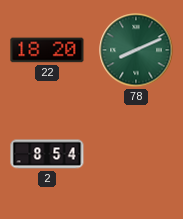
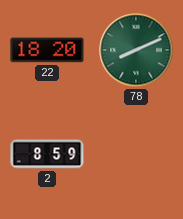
2: 8:54 -> 8:59 (47, 154)
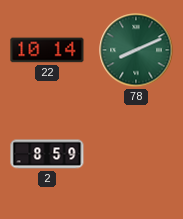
22: 18:20 -> 10:14 (47, 50)
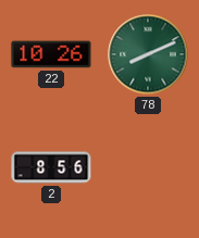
22: 10:14 -> 10:26 (51, 54)
2: 8:59 -> 8:56 (51, 167)
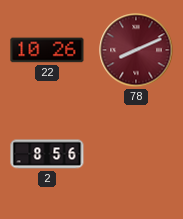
78 dial: green -> burgundy (136, 50)
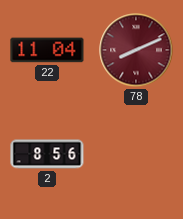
22: 10:26 -> 11:04 (47, 50)
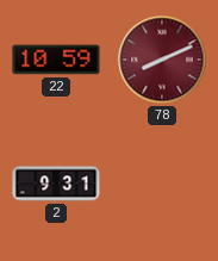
22: 11:04 -> 10:59 (56, 60)
2: 8:56 -> 9:31 (56, 184)
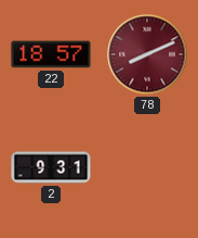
22: 10:59 -> 18:57 (51, 54)
